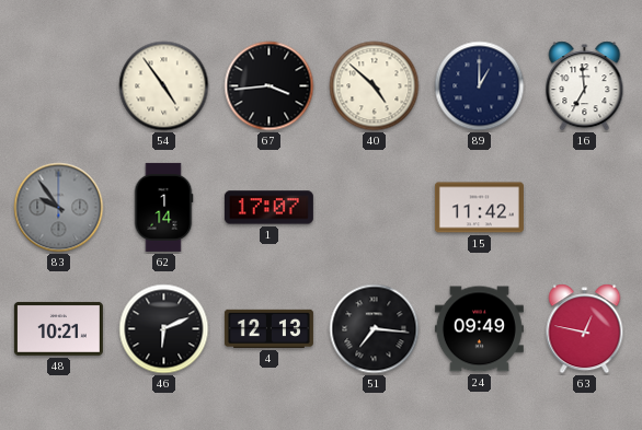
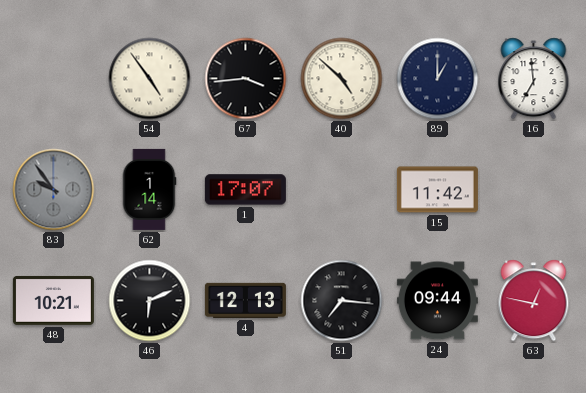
24: 09:49 -> 09:44 (437, 301)
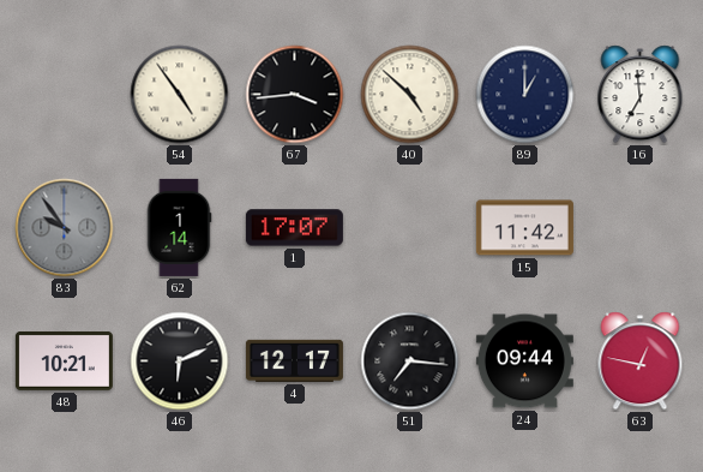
4: 12:13 -> 12:17 (294, 360)
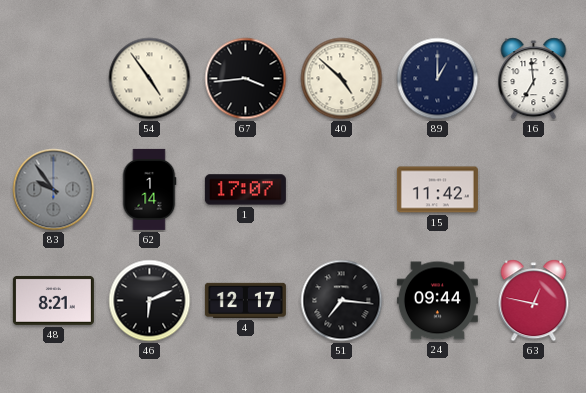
48: 10:21 -> 8:21 (53, 300)
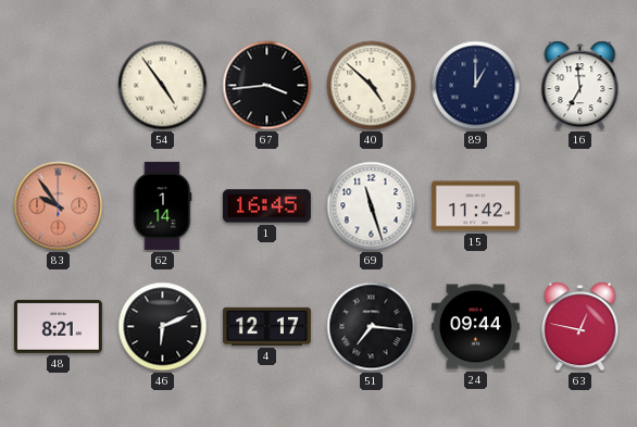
83 dial: grey -> salmon (59, 206)
1: 17:07 -> 16:45 (266, 206)
69: none -> 11:27 (372, 206)
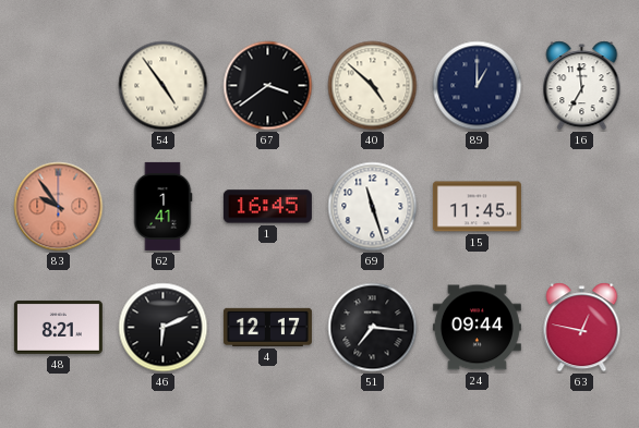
67: 3:44 -> 3:39 (268, 86)
62: 1:14 -> 1:41 (162, 206)
15: 11:42 -> 11:45 (477, 207)
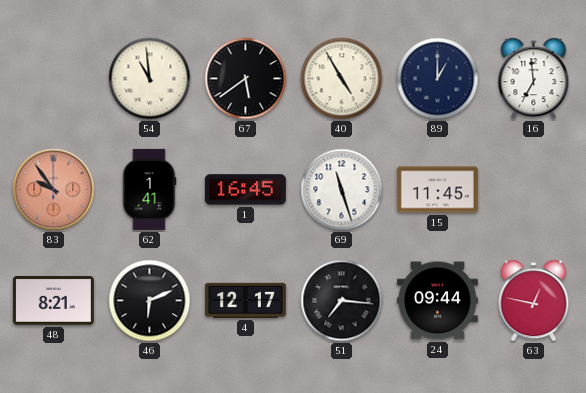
54: 4:54 -> 10:59 (150, 79)
67: 3:39 -> 5:39 (246, 79)
40: 4:52 -> 4:55 (342, 79)
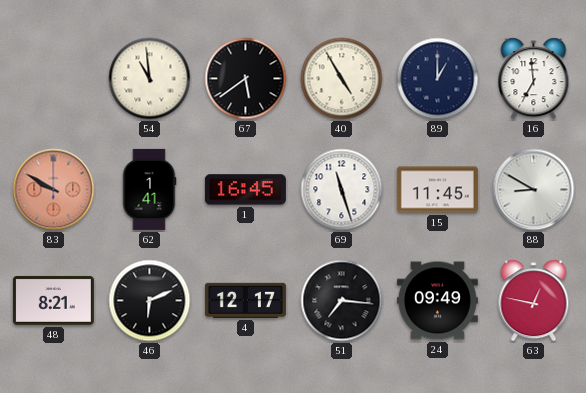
83: 9:54 -> 9:50 (54, 190)
88: none -> 8:50 (534, 190)
24: 09:44 -> 09:49 (437, 301)
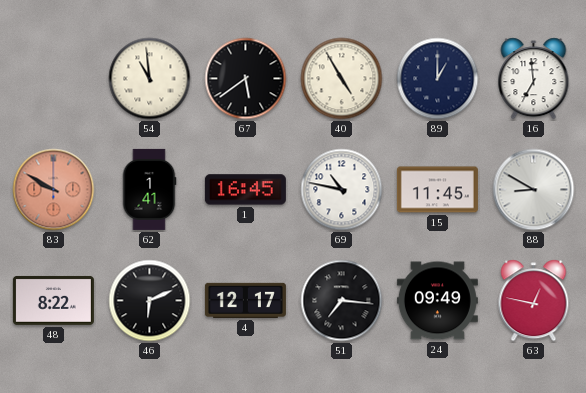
69: 11:27 -> 10:47 (342, 190)
48: 8:21 -> 8:22 (53, 300)
